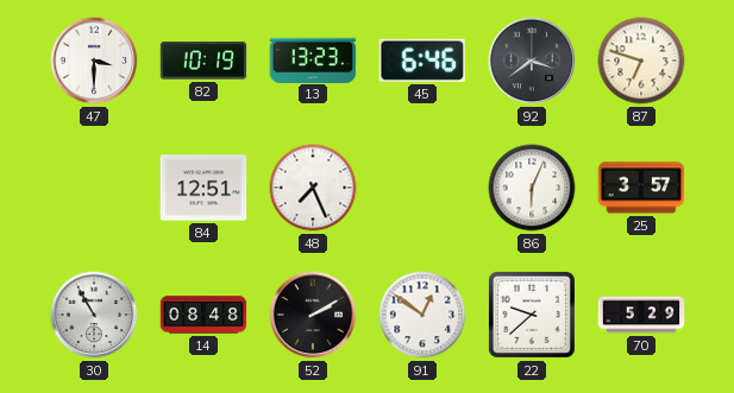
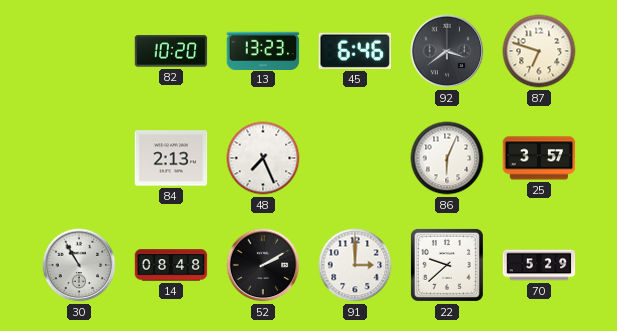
47: 3:30 -> none (94, 61)
82: 10:19 -> 10:20 (171, 51)
84: 12:51 -> 2:13 (171, 158)
91: 12:51 -> 3:00 (355, 265)
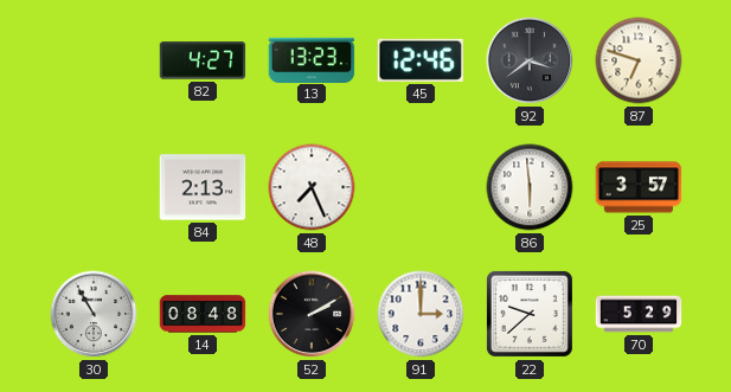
82: 10:20 -> 4:27 (203, 60)
45: 6:46 -> 12:46 (419, 60)
86: 6:04 -> 5:59 (530, 187)
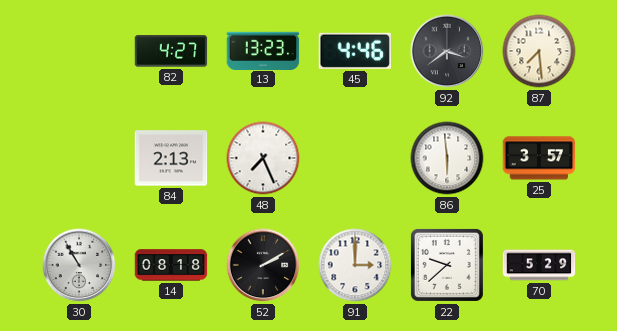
45: 12:46 -> 4:46 (354, 51)
87: 6:48 -> 7:29 (539, 51)
14: 08:48 -> 08:18 (171, 265)
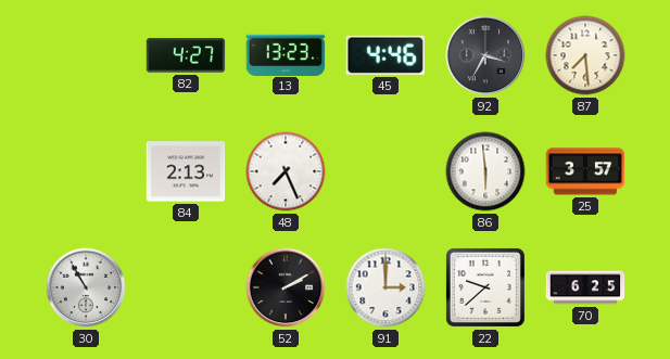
92: 3:39 -> 3:35 (485, 55)
14: 08:18 -> none (171, 265)
70: 5:29 -> 6:25 (585, 287)
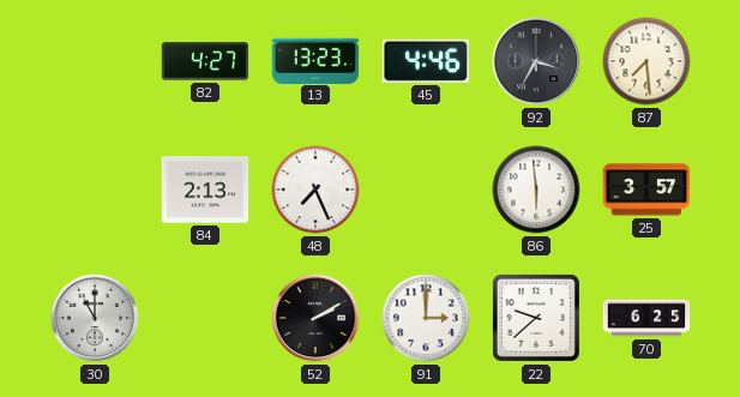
30: 10:55 -> 11:00 (95, 318)
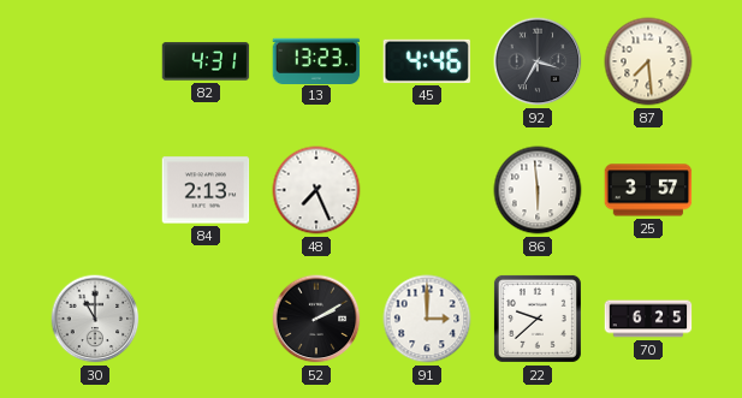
82: 4:27 -> 4:31 (206, 61)
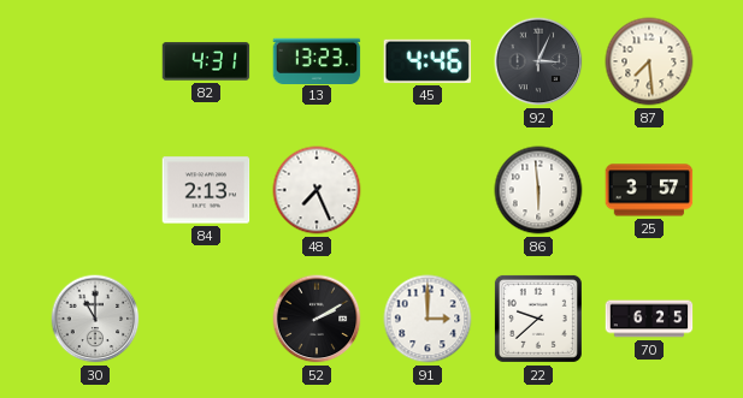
92: 3:35 -> 3:04 (538, 61)
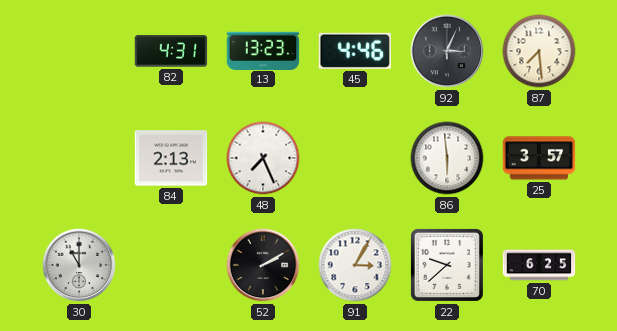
91: 3:00 -> 3:05 (355, 265)
